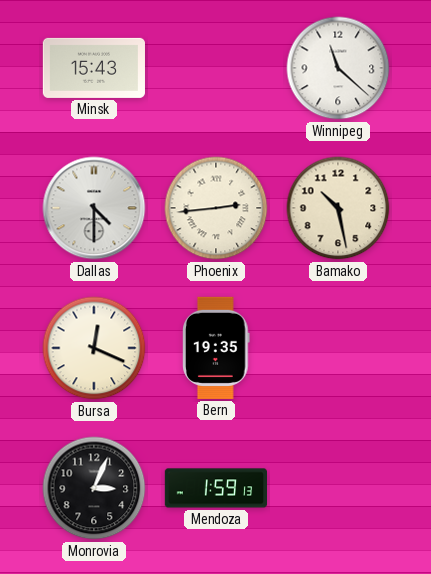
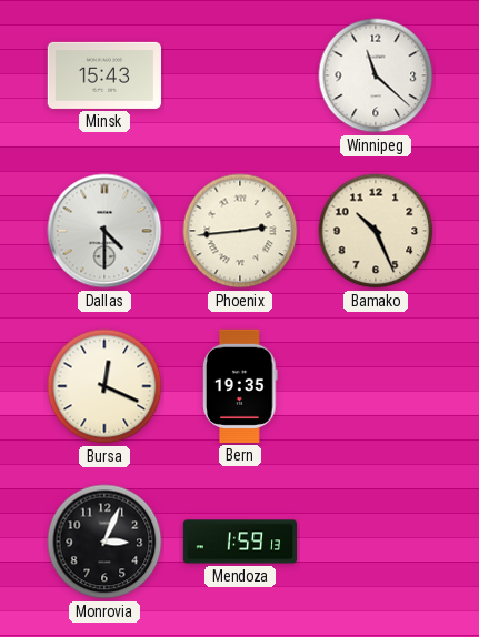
Bamako: 10:28 -> 10:26 (376, 231)
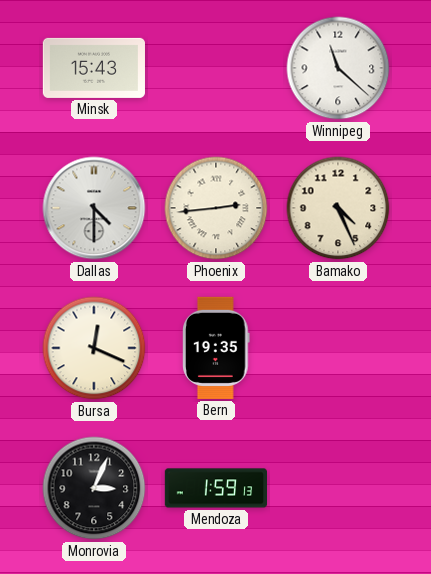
Bamako: 10:26 -> 4:26 (338, 208)
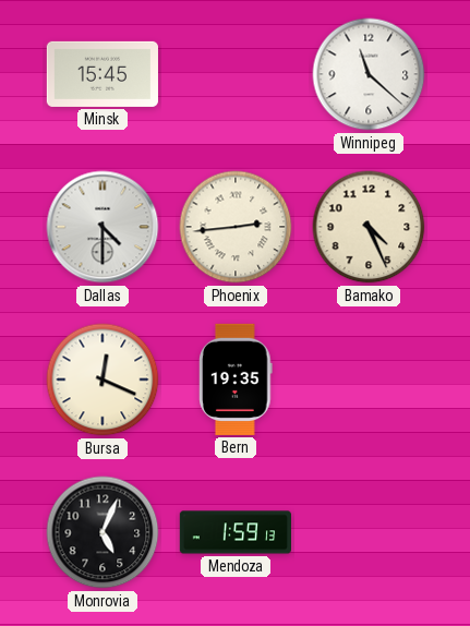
Minsk: 15:43 -> 15:45 (103, 74)
Monrovia: 3:04 -> 5:04 (103, 532)
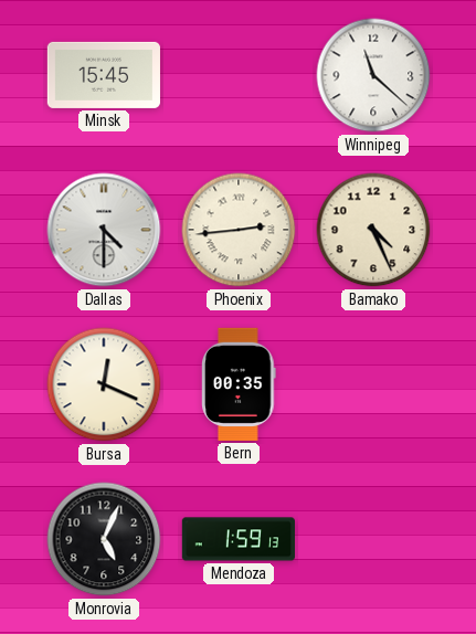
Bern: 19:35 -> 00:35 (240, 384)
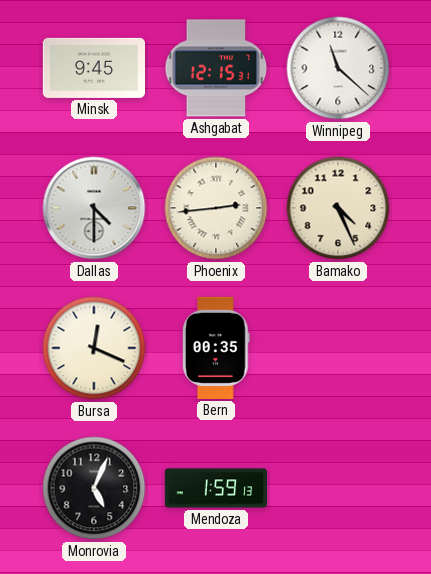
Minsk: 15:45 -> 9:45 (94, 68)
Ashgabat: none -> 12:15 (216, 68)
